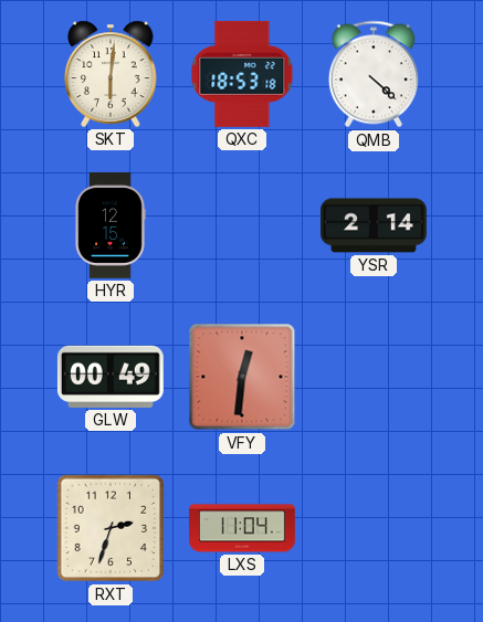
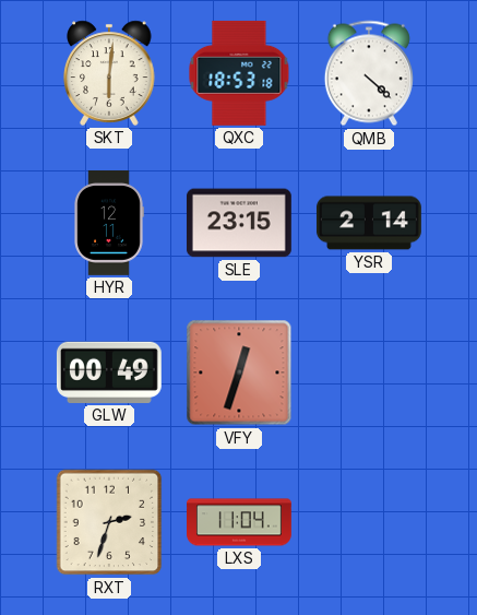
HYR: 12:15 -> 12:11 (109, 223)
SLE: none -> 23:15 (239, 223)
VFY: 12:31 -> 12:33 (239, 372)
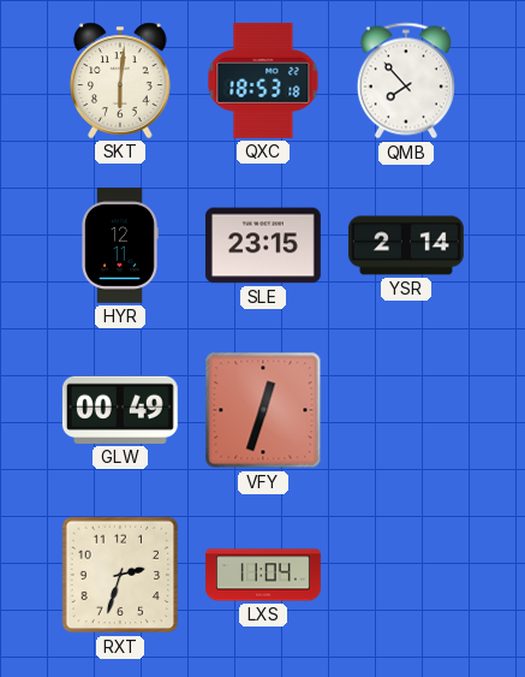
QMB: 4:22 -> 7:53 (406, 81)
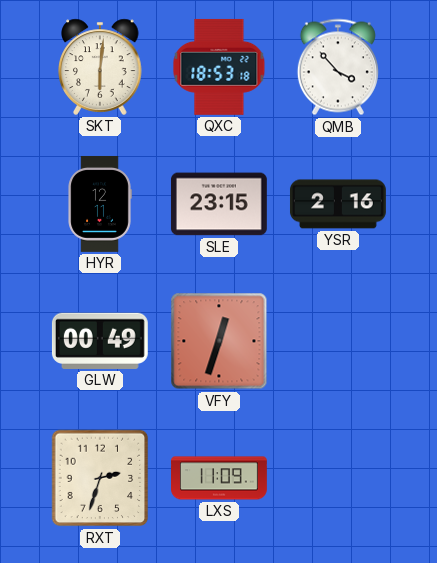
QMB: 7:53 -> 3:53 (338, 67)
YSR: 2:14 -> 2:16 (338, 204)
LXS: 11:04 -> 11:09 (220, 478)
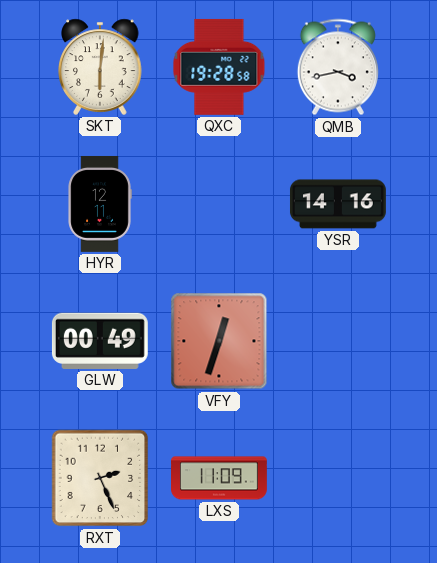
QXC: 18:53 -> 19:28 (219, 67)
QMB: 3:53 -> 3:43 (338, 67)
SLE: 23:15 -> none (219, 204)
YSR: 2:16 -> 14:16 (338, 204)
RXT: 2:33 -> 2:26 (100, 478)
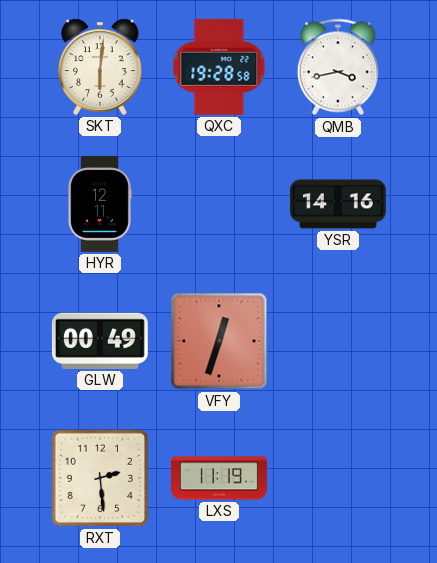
RXT: 2:26 -> 2:29 (100, 478)
LXS: 11:09 -> 11:19 (220, 478)
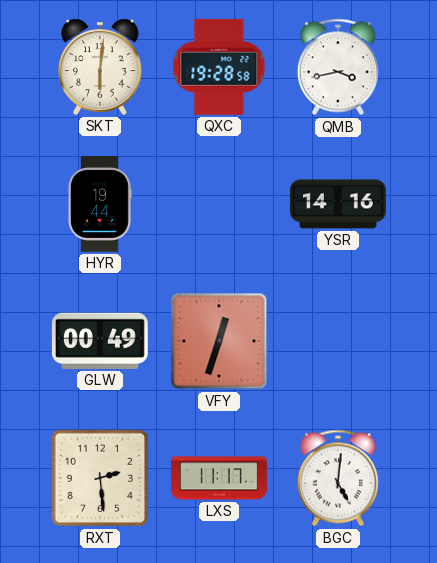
HYR: 12:11 -> 19:44 (100, 204)
LXS: 11:19 -> 11:17 (220, 478)
BGC: none -> 5:01 (338, 478)
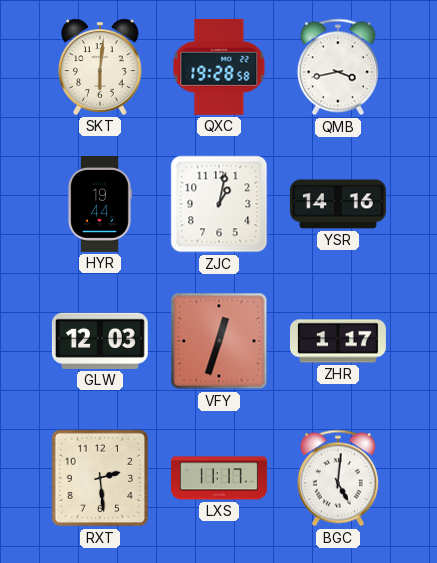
ZJC: none -> 1:02 (219, 204)
GLW: 00:49 -> 12:03 (100, 341)
ZHR: none -> 1:17 (339, 341)
